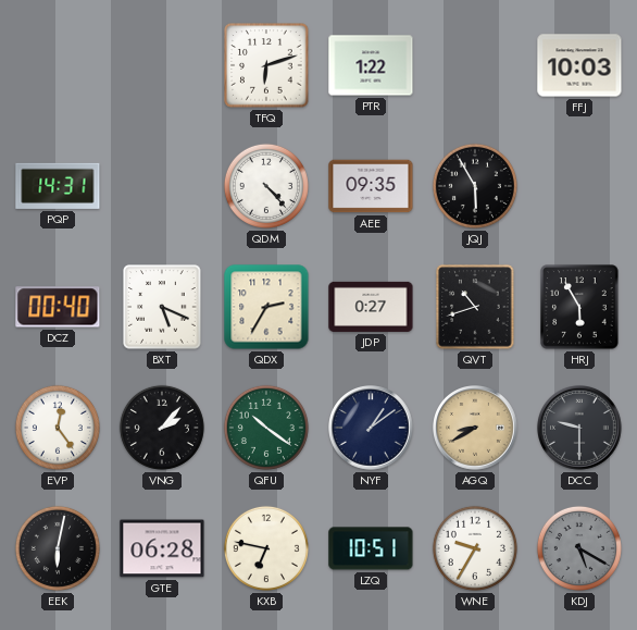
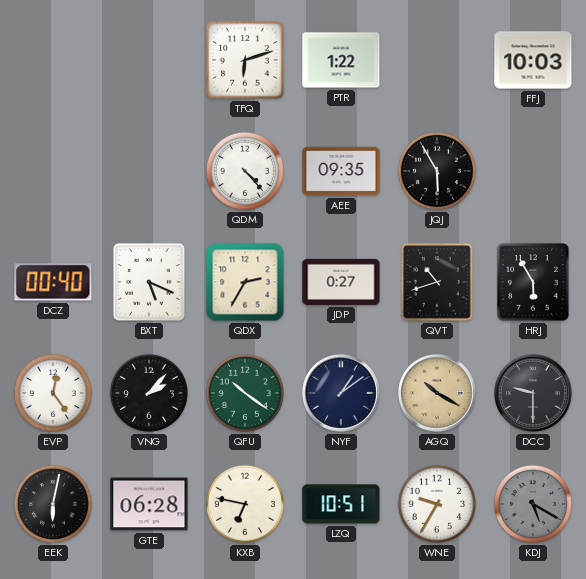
PQP: 14:31 -> none (58, 186)
AGQ: 8:40 -> 10:20 (438, 394)
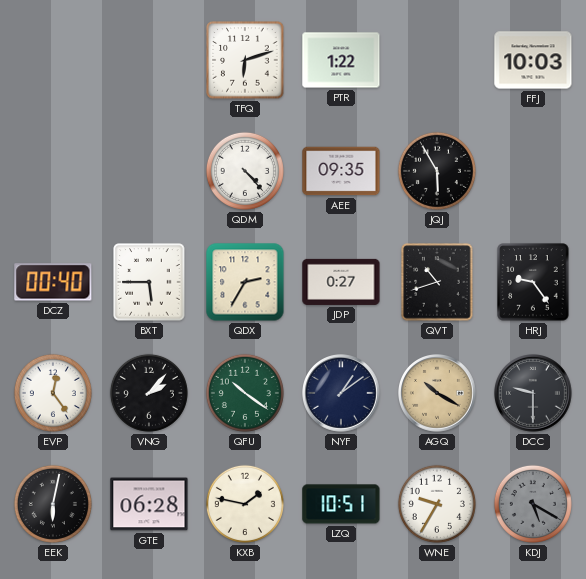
BXT: 5:19 -> 5:45 (149, 282)
HRJ: 5:55 -> 9:24 (533, 282)
KXB: 6:47 -> 1:47 (245, 504)
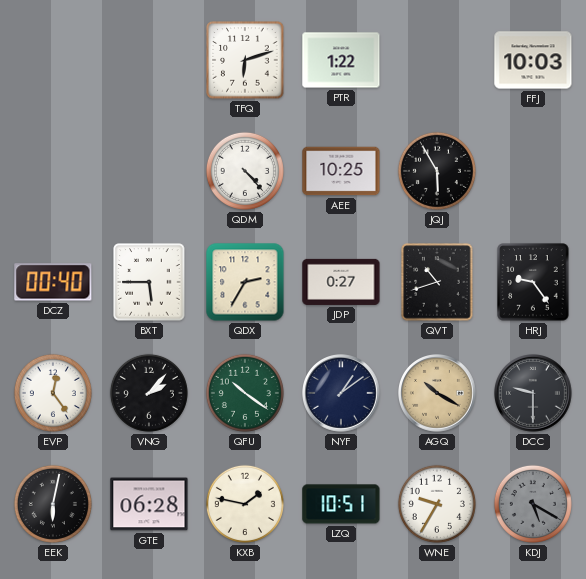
AEE: 09:35 -> 10:25 (341, 171)
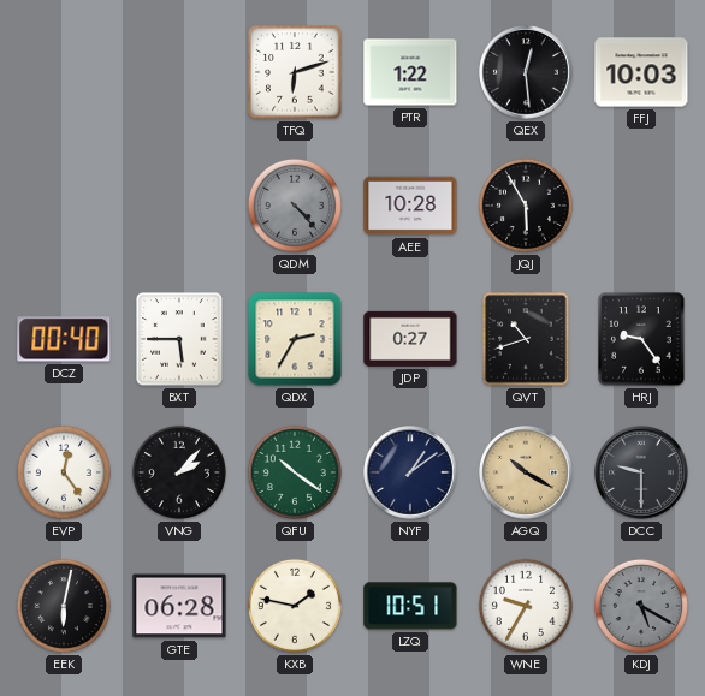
QEX: none -> 12:29 (527, 73)
QDM dial: white -> grey (295, 206)
AEE: 10:25 -> 10:28 (410, 206)
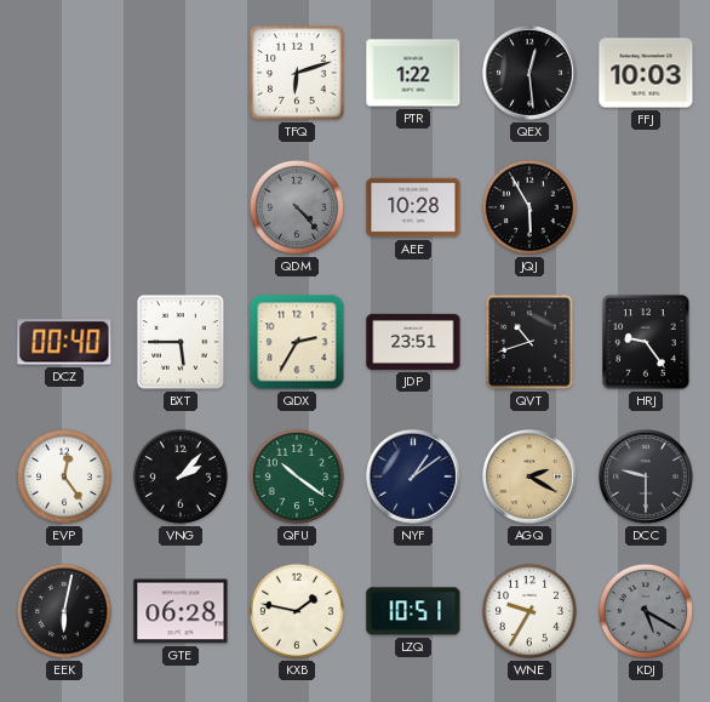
JDP: 0:27 -> 23:51 (413, 342)
AGQ: 10:20 -> 2:20 (531, 478)
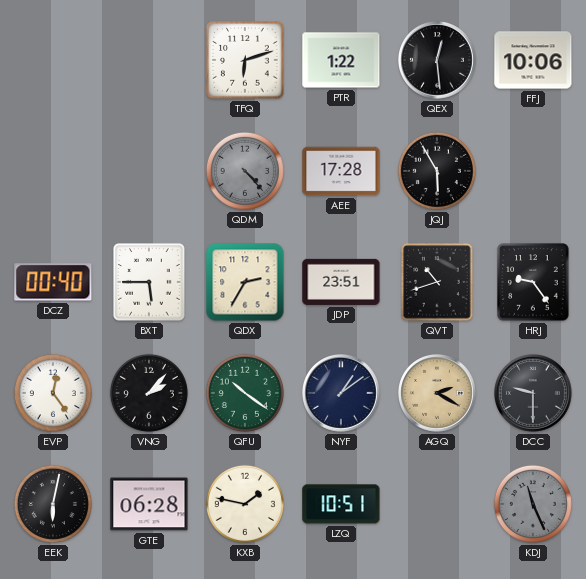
FFJ: 10:03 -> 10:06 (533, 60)
AEE: 10:28 -> 17:28 (341, 171)
WNE: 9:35 -> none (529, 611)
KDJ: 5:20 -> 11:26 (533, 504)
